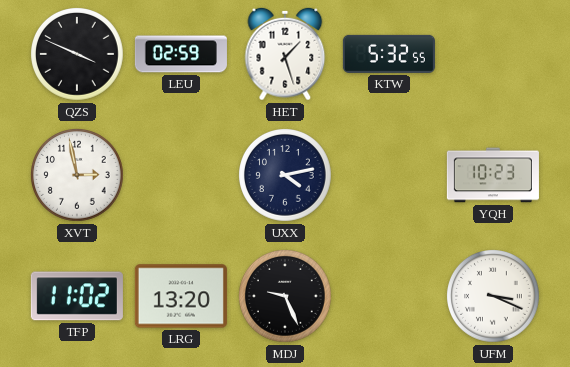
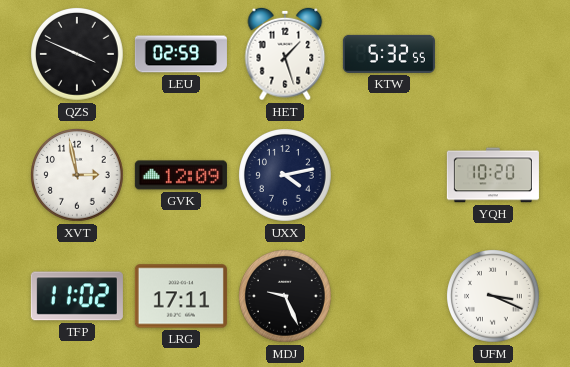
GVK: none -> 12:09 (181, 175)
YQH: 10:23 -> 10:20 (493, 175)
LRG: 13:20 -> 17:11 (181, 296)
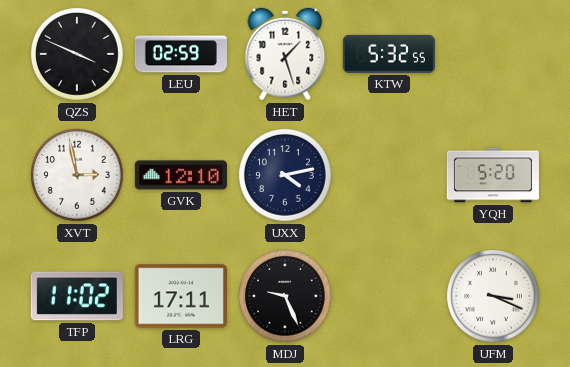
GVK: 12:09 -> 12:10 (181, 175)
YQH: 10:20 -> 5:20 (493, 175)
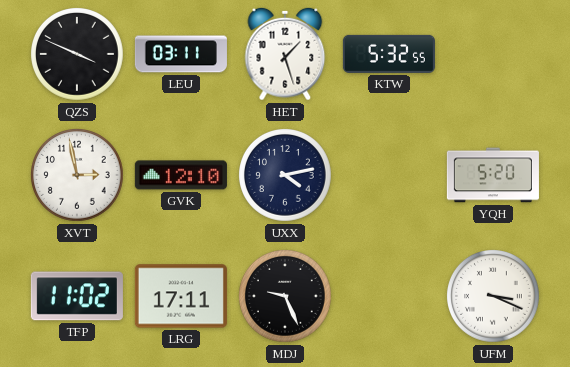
LEU: 02:59 -> 03:11 (181, 54)
